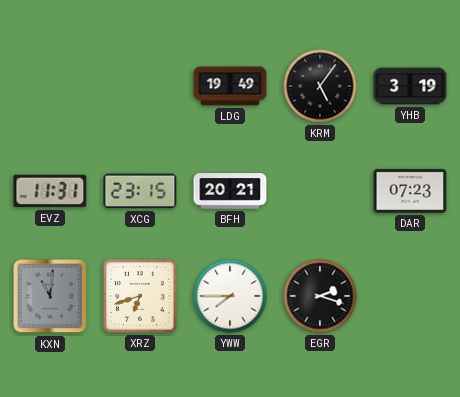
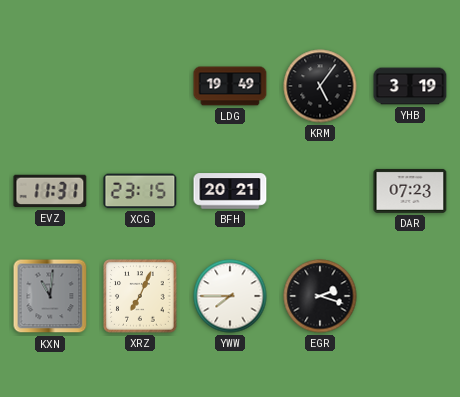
XRZ: 6:42 -> 7:04 (140, 296)
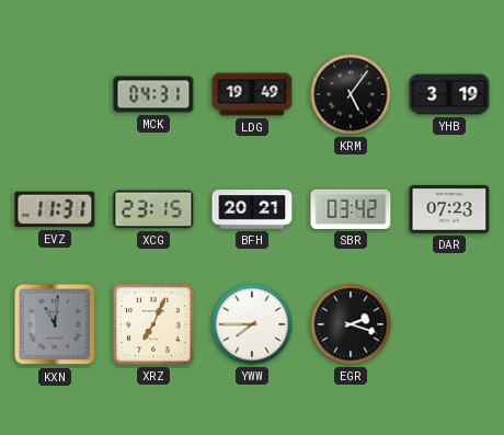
MCK: none -> 04:31 (153, 94)
SBR: none -> 03:42 (351, 209)
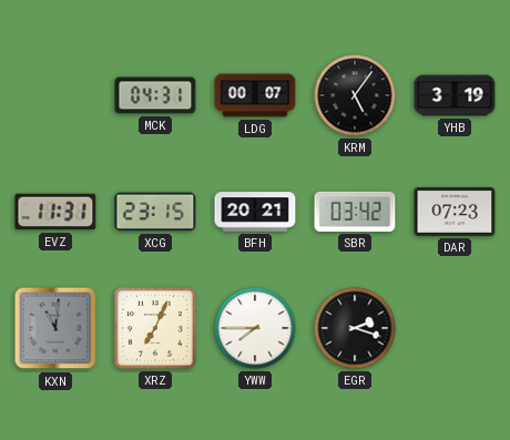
LDG: 19:49 -> 00:07 (255, 95)
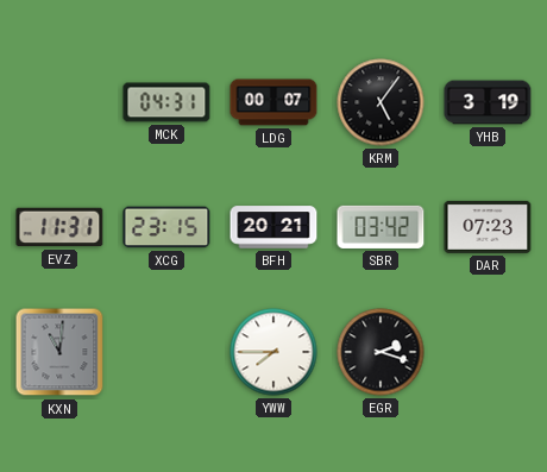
XRZ: 7:04 -> none (155, 328)
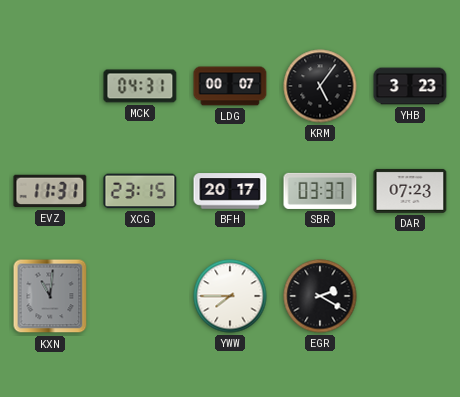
YHB: 3:19 -> 3:23 (410, 86)
BFH: 20:21 -> 20:17 (230, 191)
SBR: 03:42 -> 03:37 (320, 191)
EGR: 2:18 -> 2:20 (320, 296)
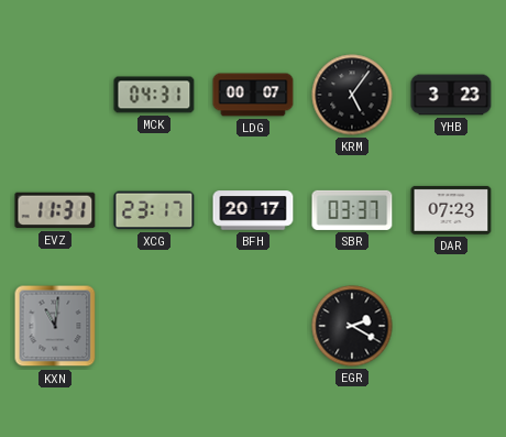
XCG: 23:15 -> 23:17 (154, 210)
YWW: 7:45 -> none (230, 296)
